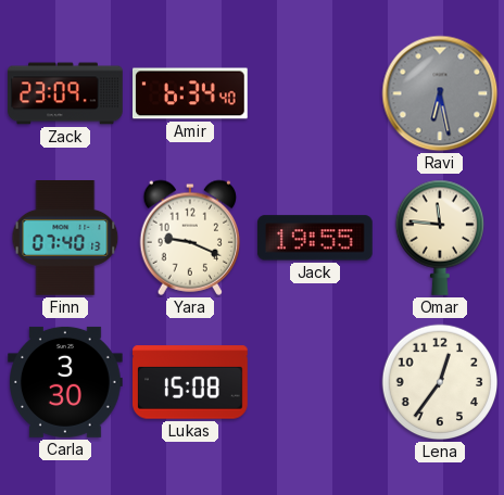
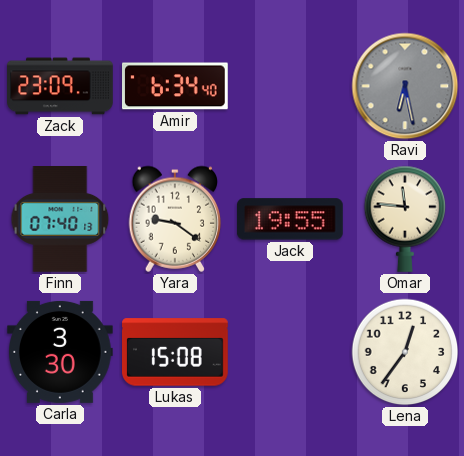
Yara: 9:19 -> 9:21 (175, 219)
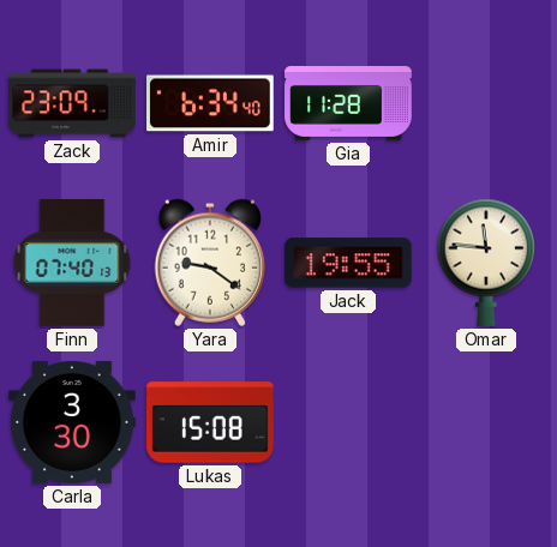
Gia: none -> 11:28 (348, 103)
Ravi: 6:28 -> none (405, 86)
Lena: 12:36 -> none (405, 352)
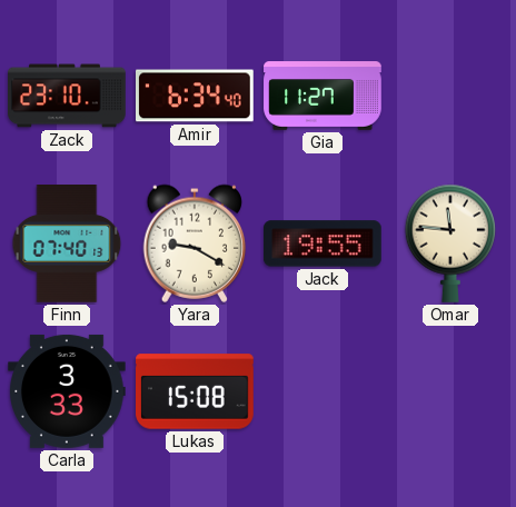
Zack: 23:09 -> 23:10 (67, 96)
Gia: 11:28 -> 11:27 (322, 96)
Yara: 9:21 -> 9:20 (195, 243)
Carla: 3:30 -> 3:33 (68, 391)
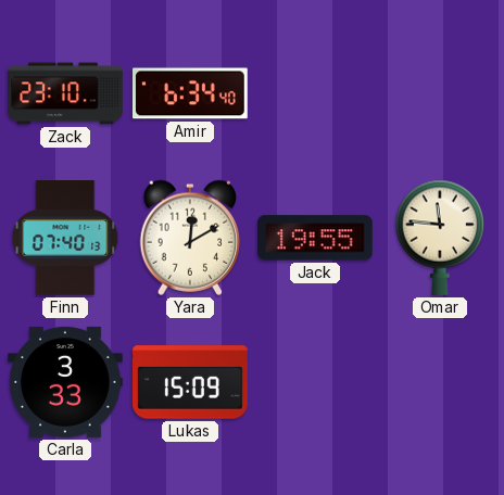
Gia: 11:27 -> none (322, 96)
Yara: 9:20 -> 12:10 (190, 238)
Lukas: 15:08 -> 15:09 (191, 382)
